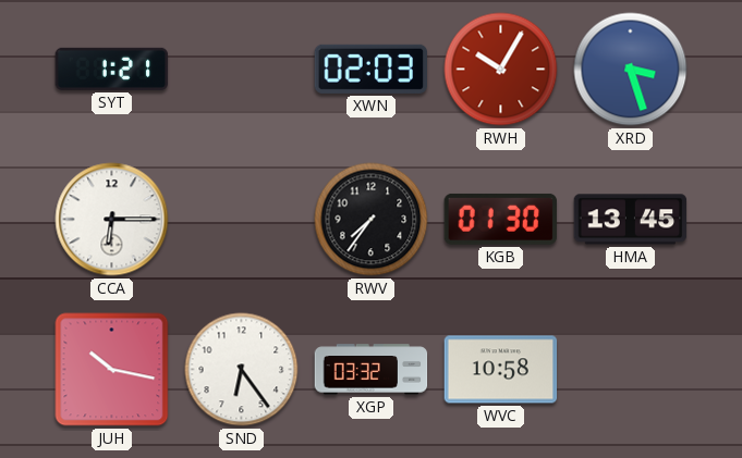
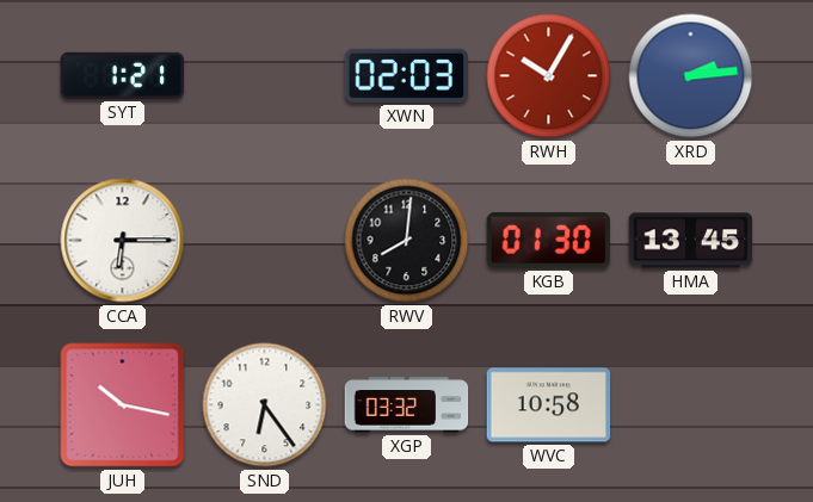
XRD: 3:27 -> 2:14 (691, 76)
RWV: 7:36 -> 8:01 (407, 241)
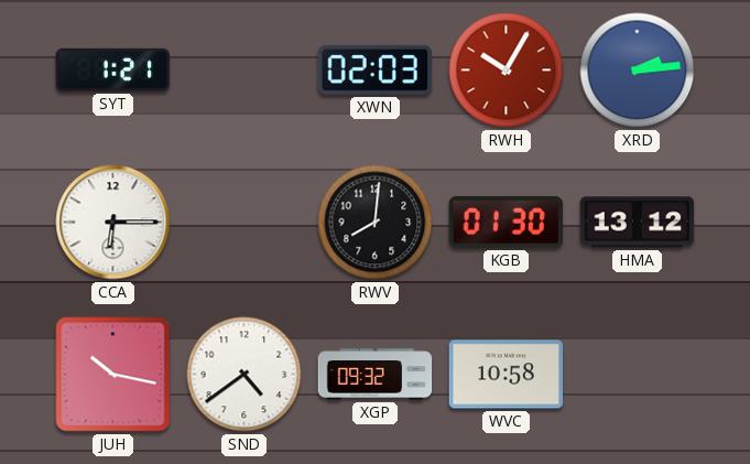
HMA: 13:45 -> 13:12 (638, 223)
SND: 6:24 -> 4:39 (244, 375)
XGP: 03:32 -> 09:32 (376, 375)
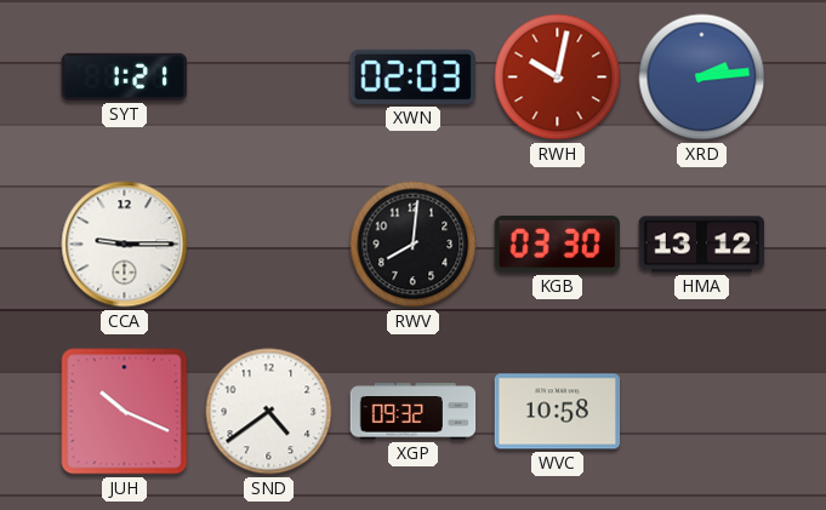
RWH: 10:05 -> 10:02 (558, 78)
CCA: 6:15 -> 9:15 (125, 245)
KGB: 01:30 -> 03:30 (557, 243)
JUH: 10:17 -> 10:19 (125, 412)
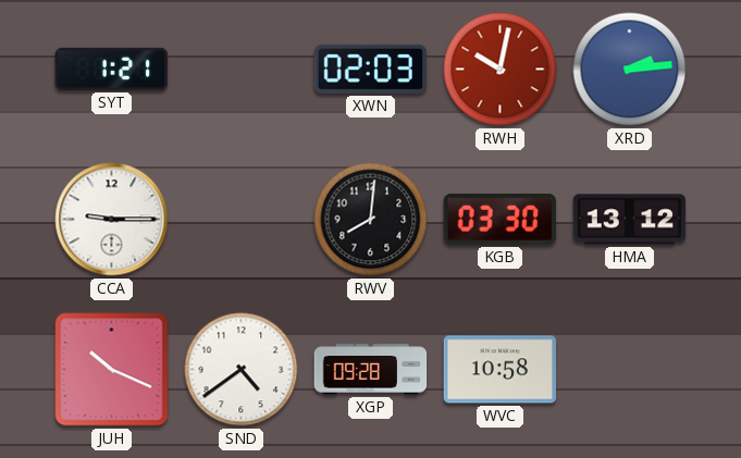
XGP: 09:32 -> 09:28 (371, 370)
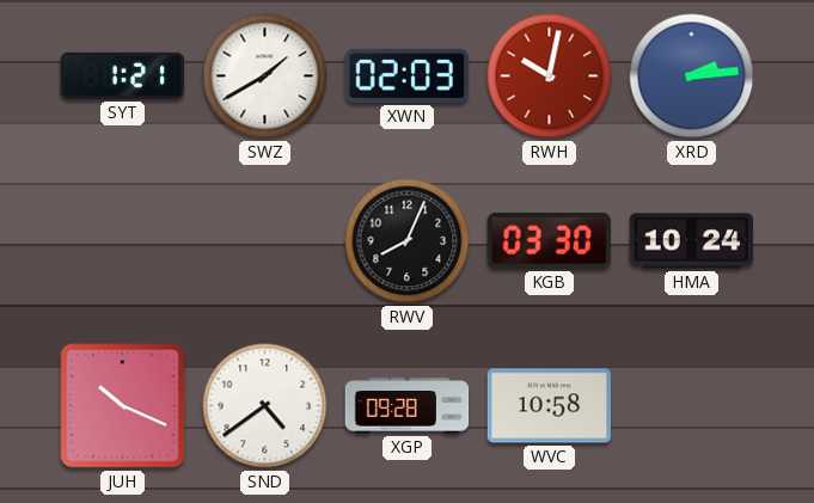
SWZ: none -> 1:40 (265, 76)
CCA: 9:15 -> none (112, 220)
RWV: 8:01 -> 8:04 (408, 241)
HMA: 13:12 -> 10:24 (692, 241)
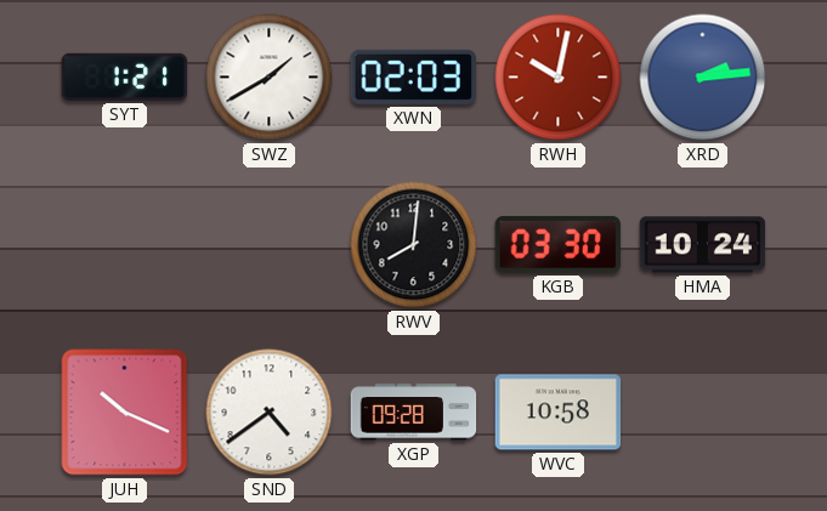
RWV: 8:04 -> 8:01 (414, 245)
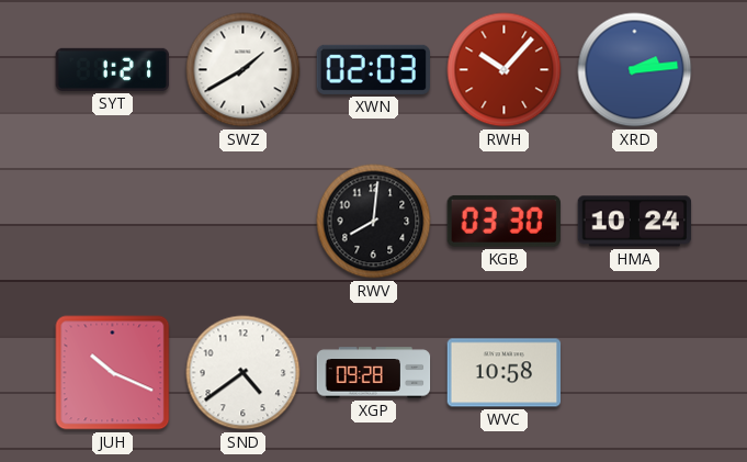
RWH: 10:02 -> 10:07 (505, 70)
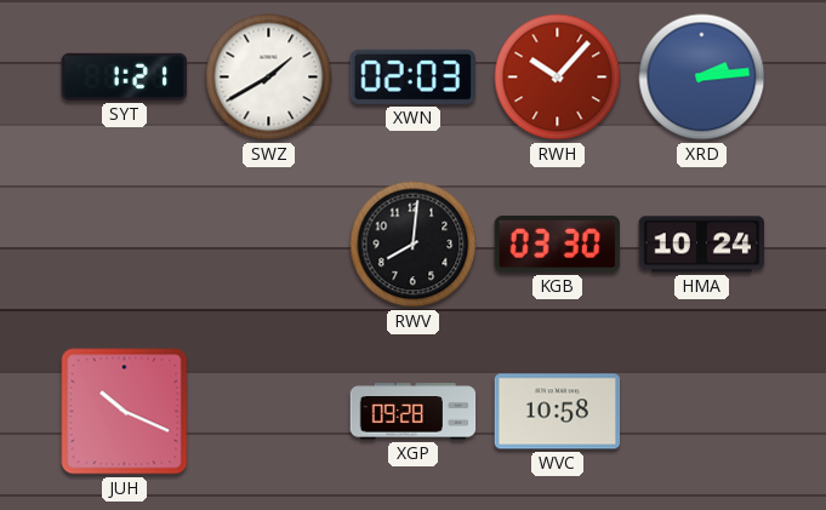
SND: 4:39 -> none (244, 373)
